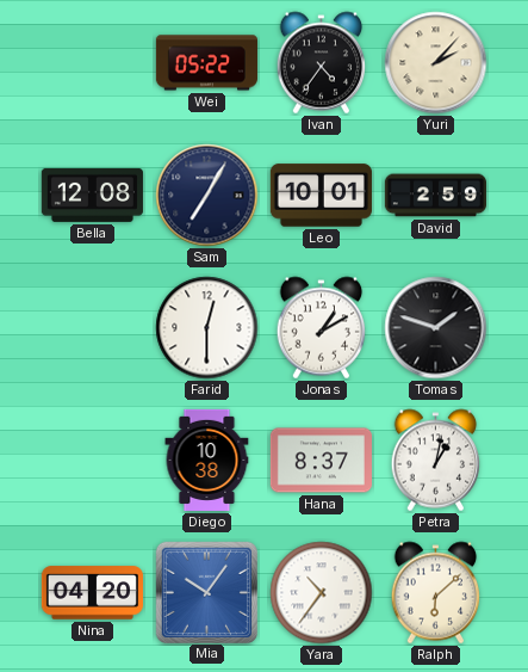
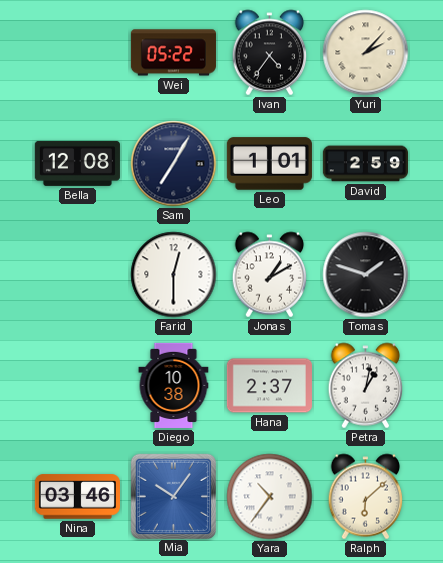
Leo: 10:01 -> 1:01 (269, 164)
Hana: 8:37 -> 2:37 (269, 386)
Nina: 04:20 -> 03:46 (77, 497)
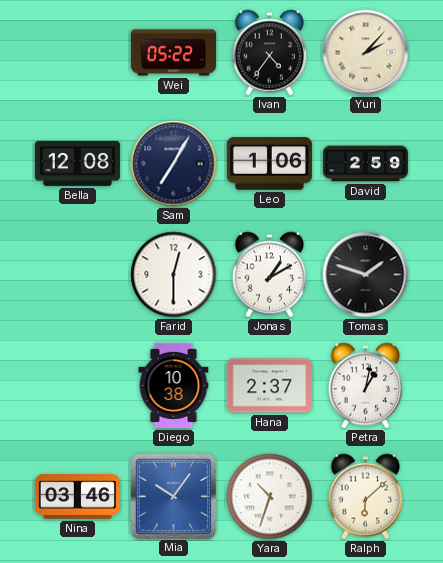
Leo: 1:01 -> 1:06 (269, 164)
Yara: 10:36 -> 10:33 (270, 497)
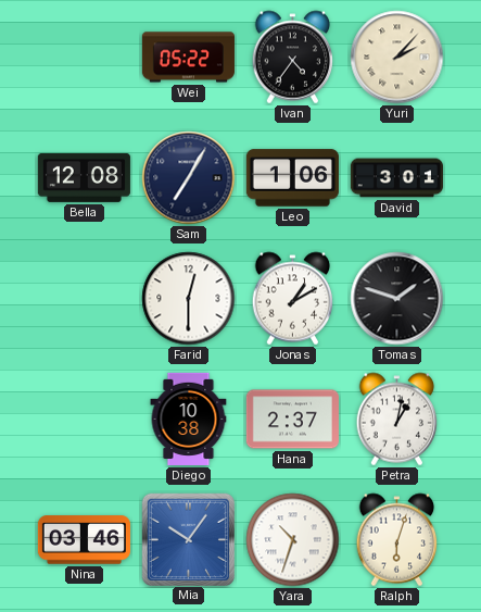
David: 2:59 -> 3:01 (396, 178)
Ralph: 6:08 -> 6:03 (397, 540)
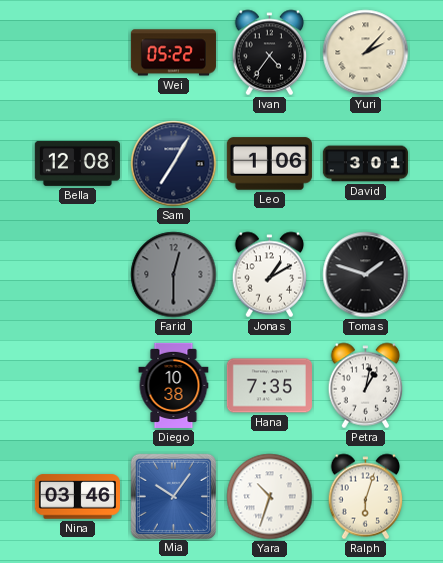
Farid dial: white -> grey (174, 275)
Hana: 2:37 -> 7:35 (269, 386)
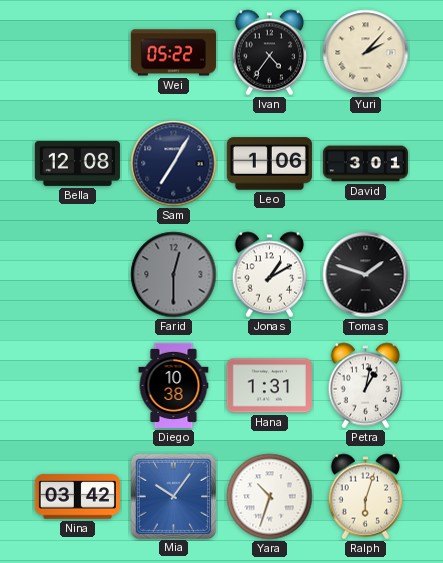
Hana: 7:35 -> 1:31 (269, 386)
Nina: 03:46 -> 03:42 (77, 497)
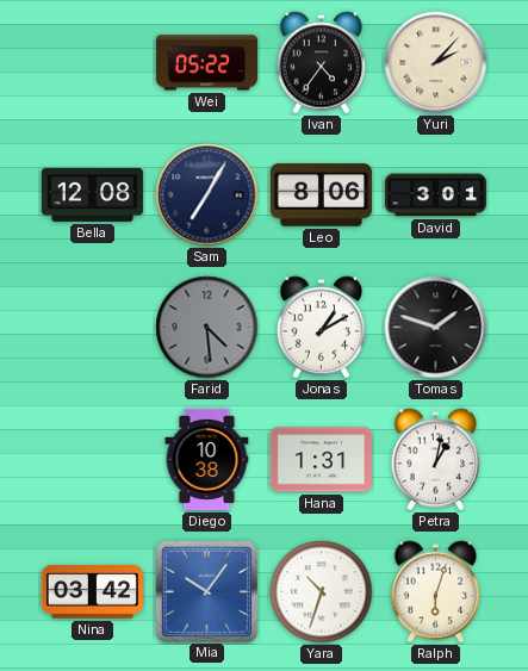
Leo: 1:06 -> 8:06 (321, 195)
Farid: 12:30 -> 4:29 (207, 328)
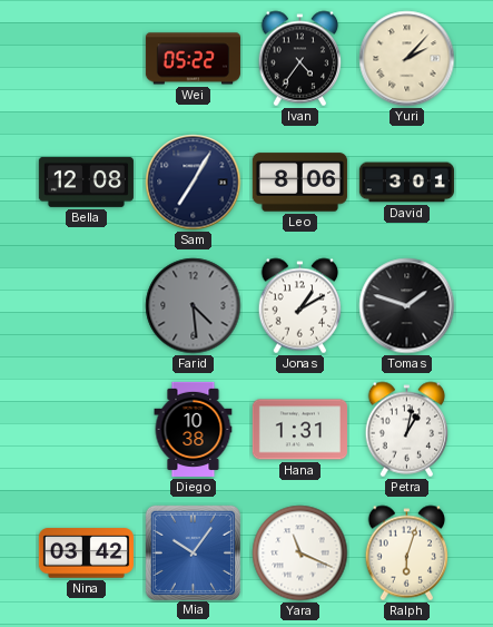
Yara: 10:33 -> 11:19 (300, 553)
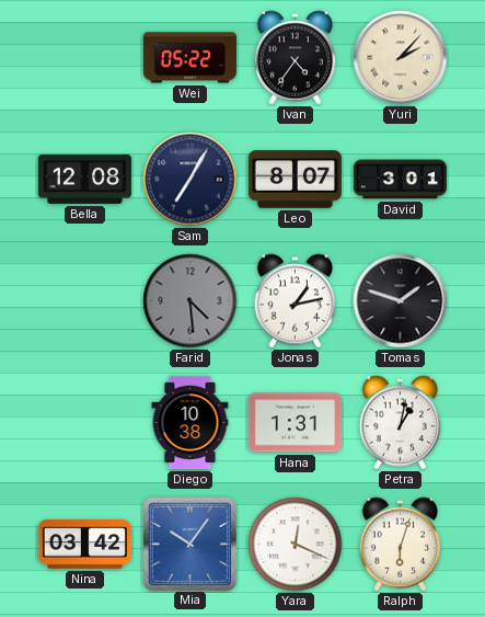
Leo: 8:06 -> 8:07 (295, 180)
Jonas: 1:10 -> 1:13 (296, 301)
Yara: 11:19 -> 12:19 (296, 545)
